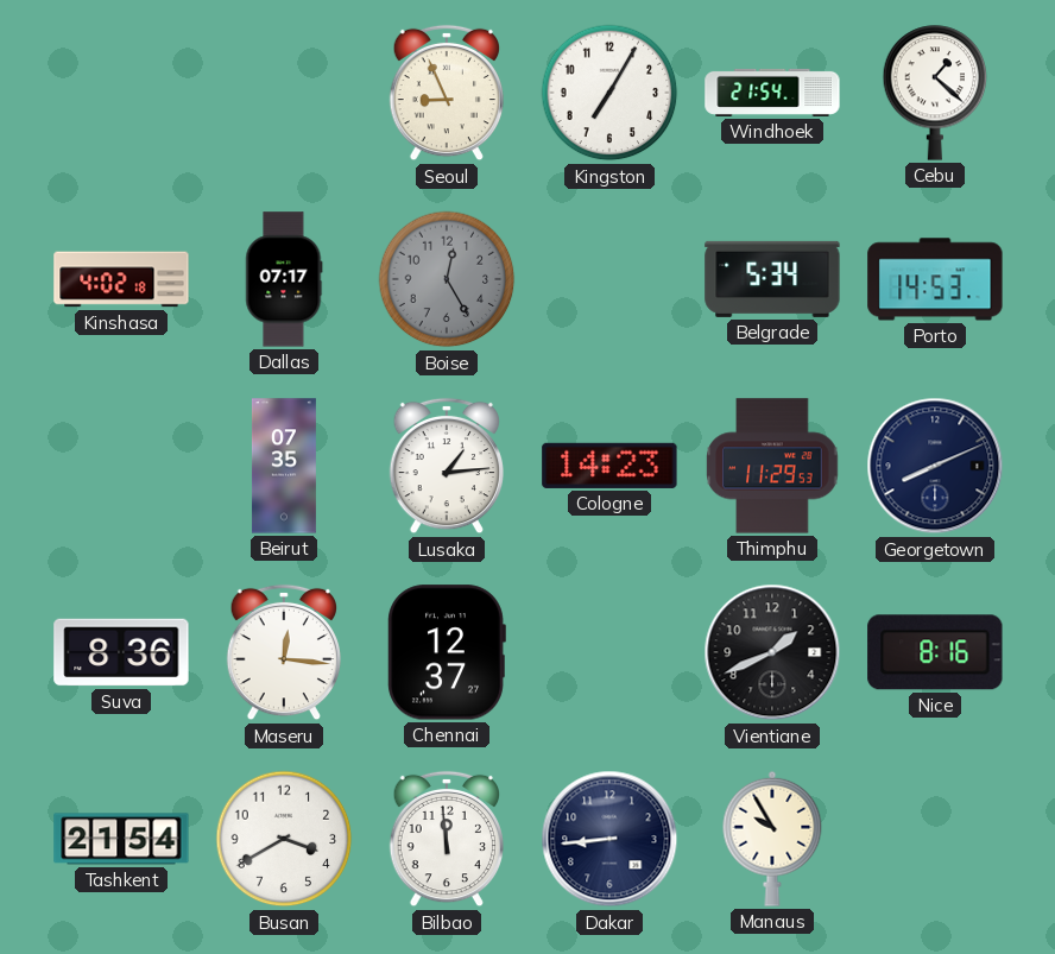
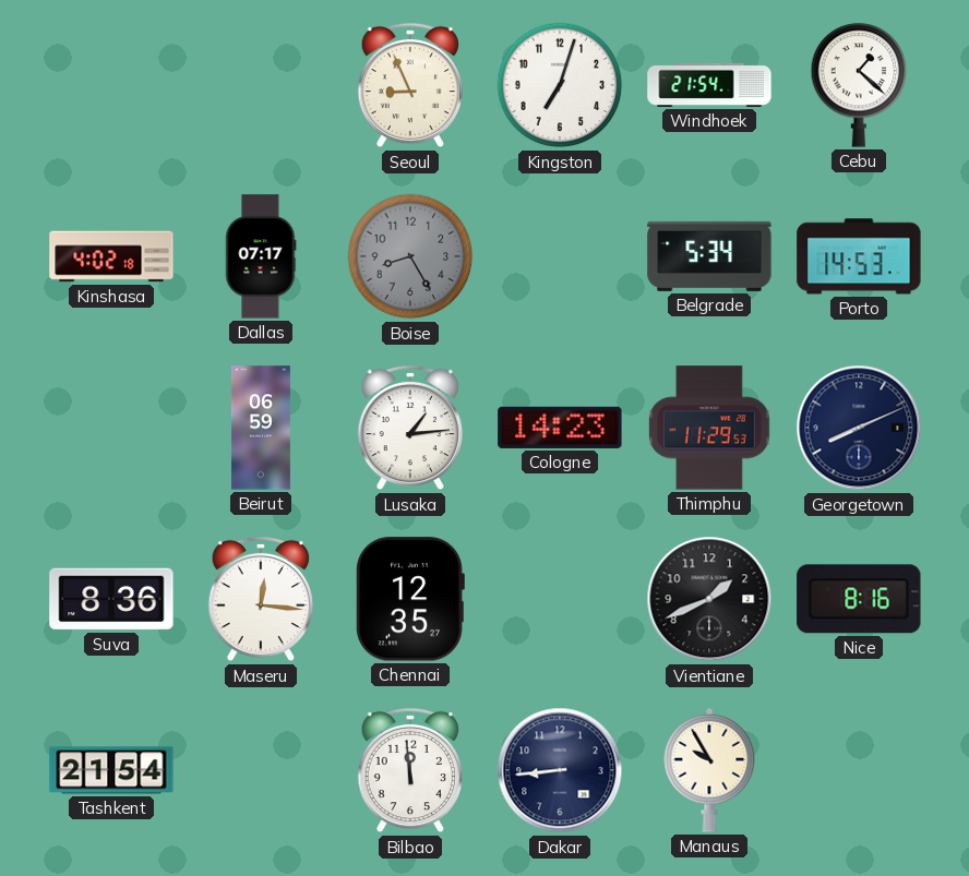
Kingston: 7:05 -> 7:03 (560, 85)
Boise: 12:25 -> 8:25 (410, 256)
Beirut: 07:35 -> 06:59 (261, 428)
Chennai: 12:37 -> 12:35 (410, 599)
Busan: 3:40 -> none (284, 839)
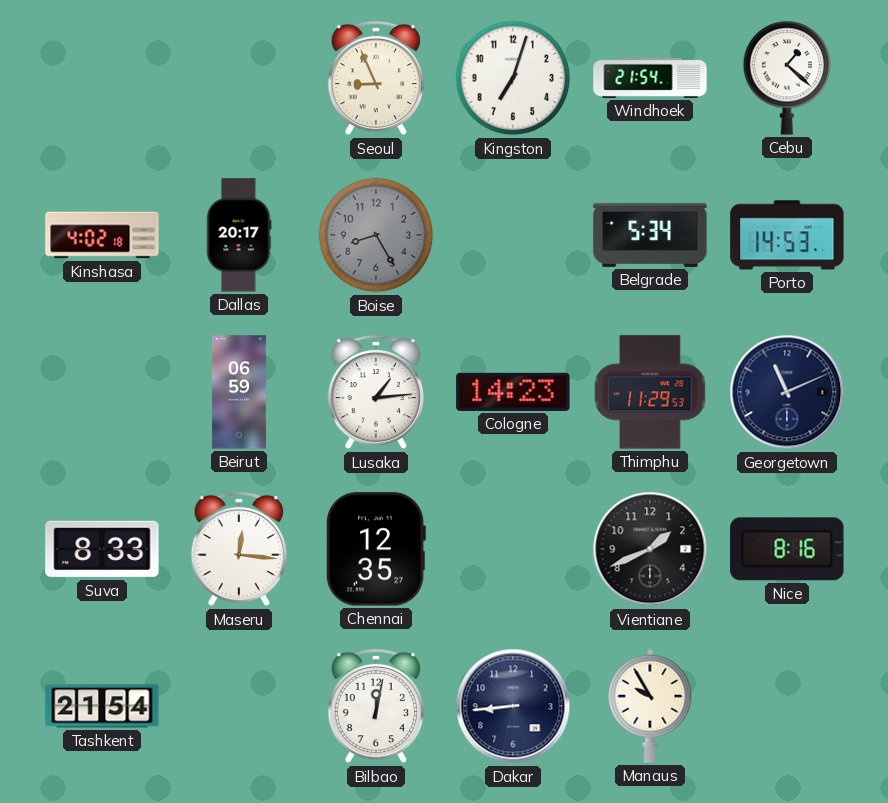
Dallas: 07:17 -> 20:17 (239, 235)
Georgetown: 8:11 -> 11:11 (787, 392)
Suva: 8:36 -> 8:33 (102, 549)
Bilbao: 11:59 -> 12:02 (375, 706)
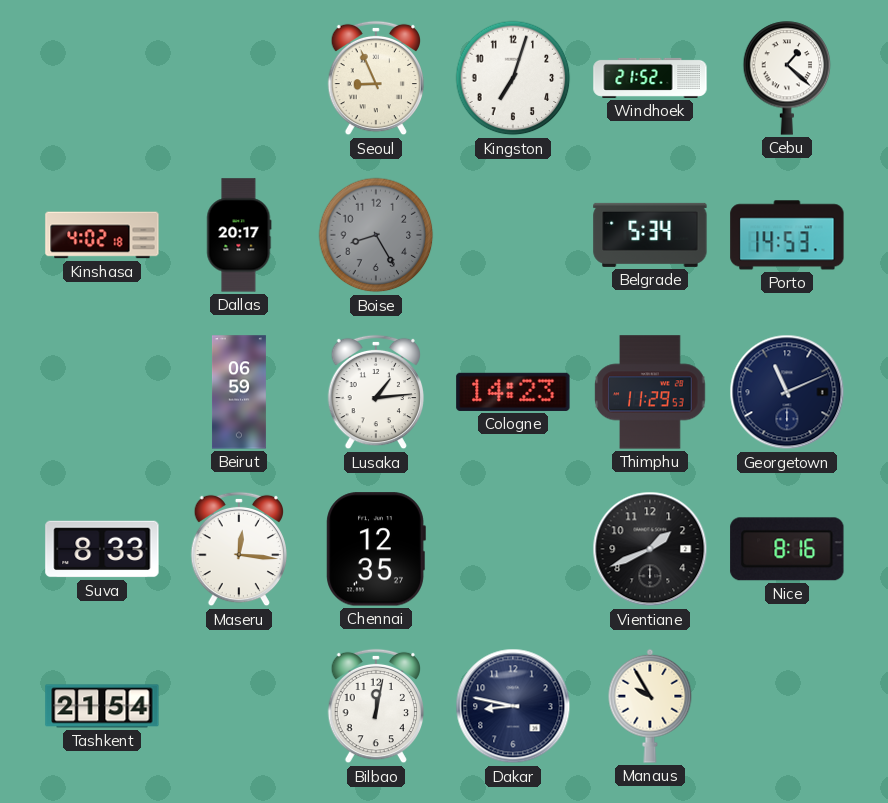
Windhoek: 21:54 -> 21:52 (650, 78)
Dakar: 8:44 -> 8:47 (513, 706)
